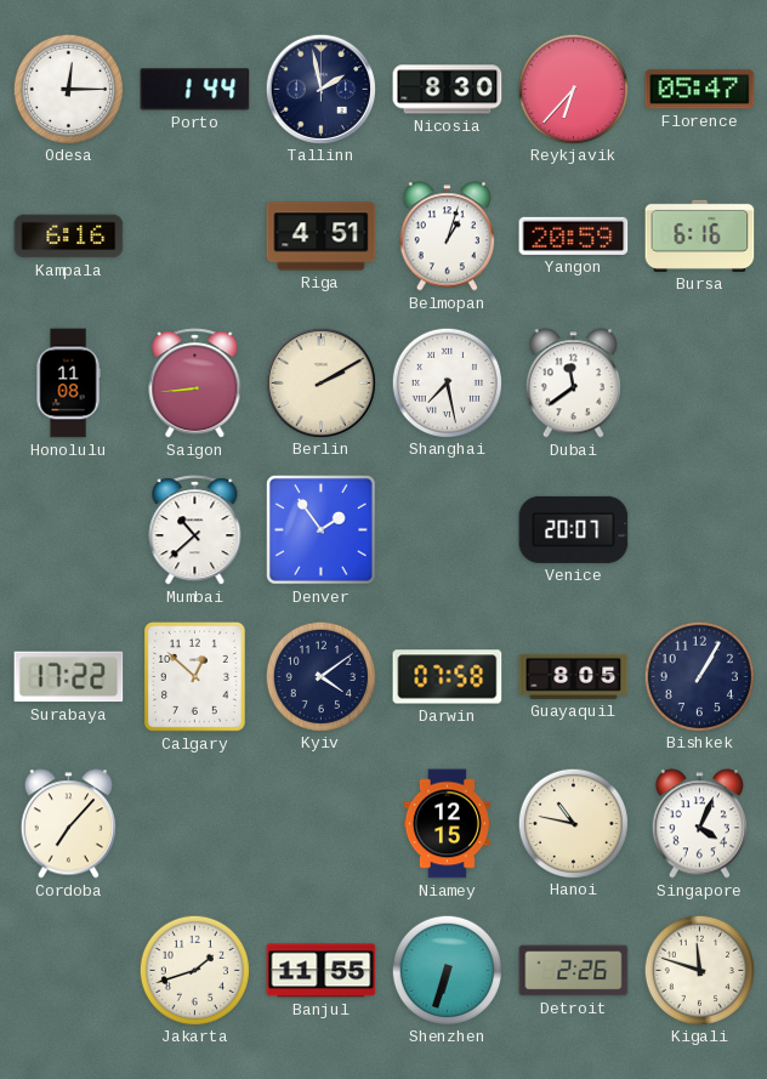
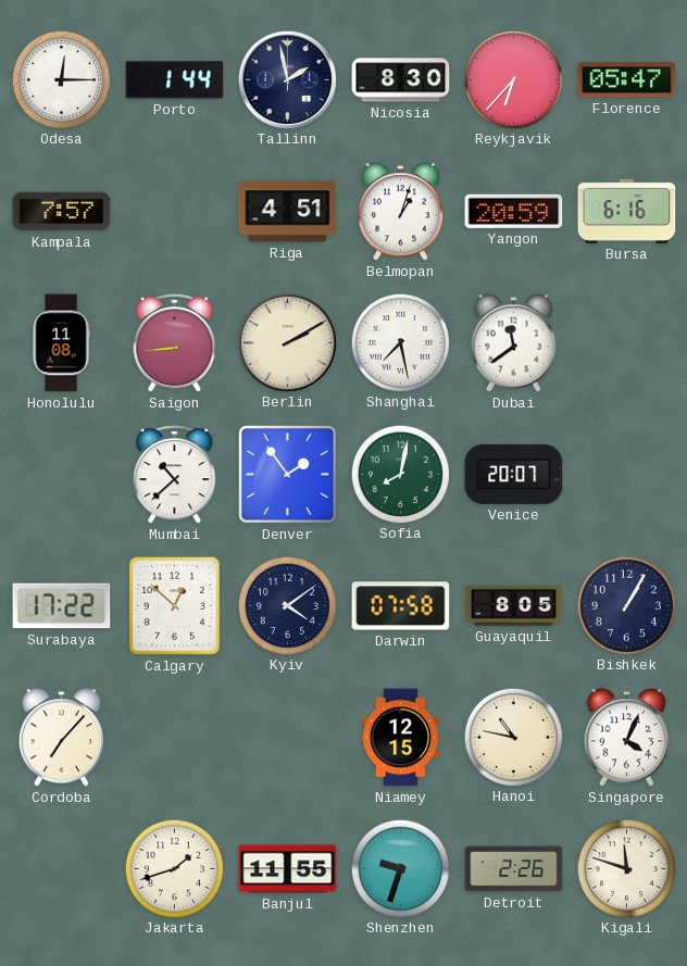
Kampala: 6:16 -> 7:57 (62, 212)
Sofia: none -> 8:02 (400, 474)
Shenzhen: 6:33 -> 9:33 (400, 868)
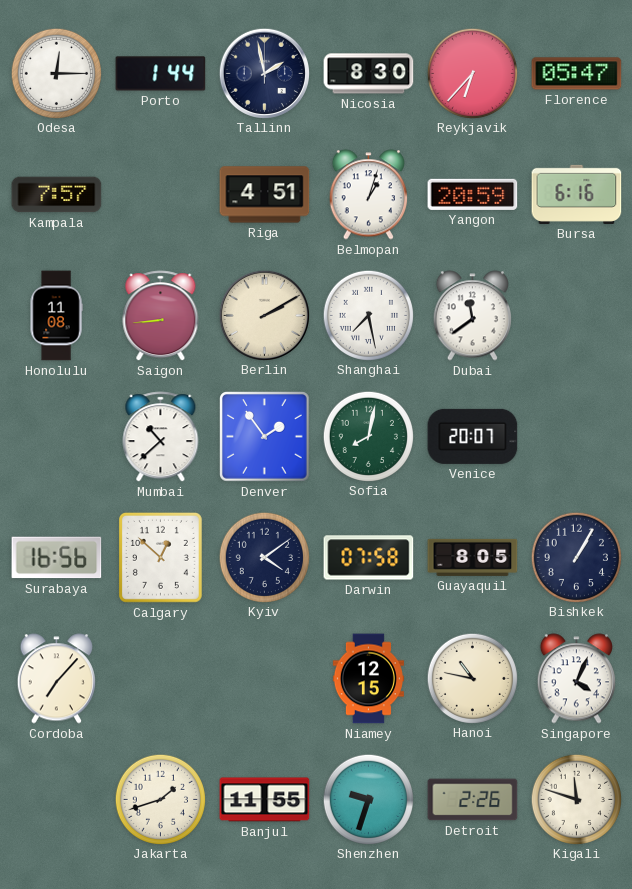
Surabaya: 17:22 -> 16:56 (57, 558)
